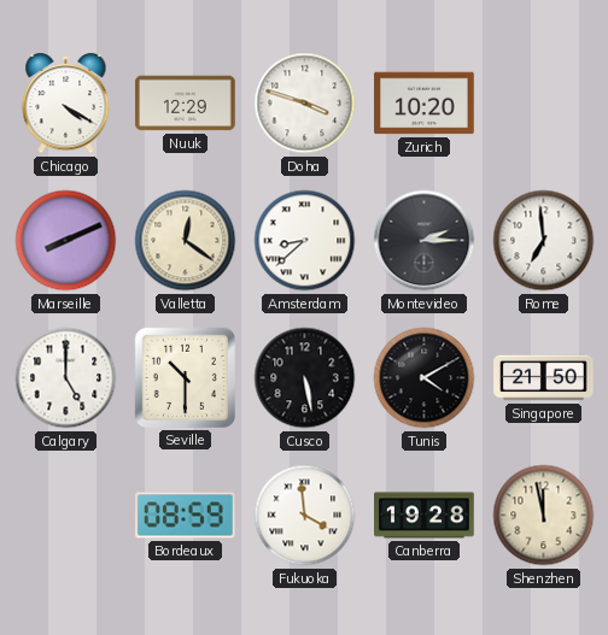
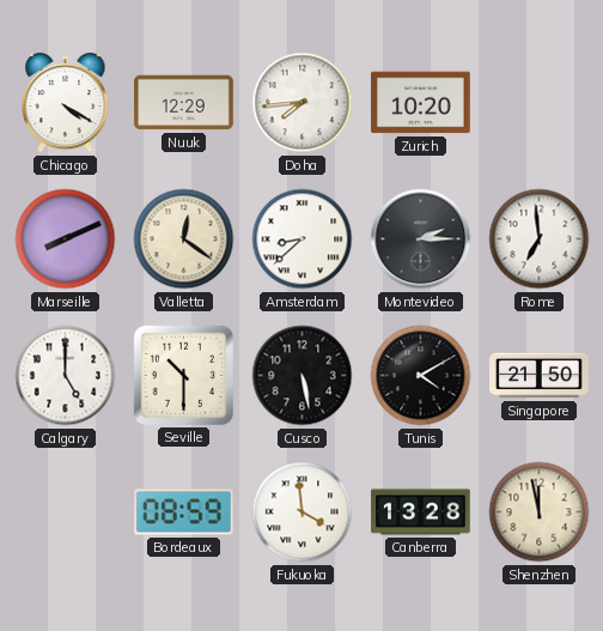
Doha: 3:48 -> 7:44 (303, 103)
Canberra: 19:28 -> 13:28 (421, 512)
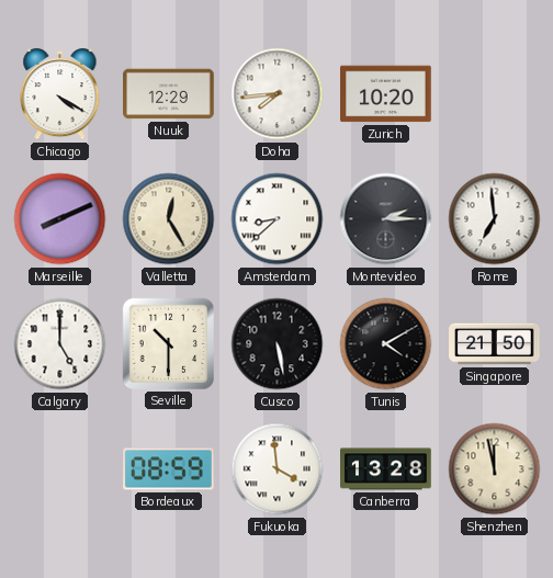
Valletta: 12:21 -> 12:25 (169, 219)
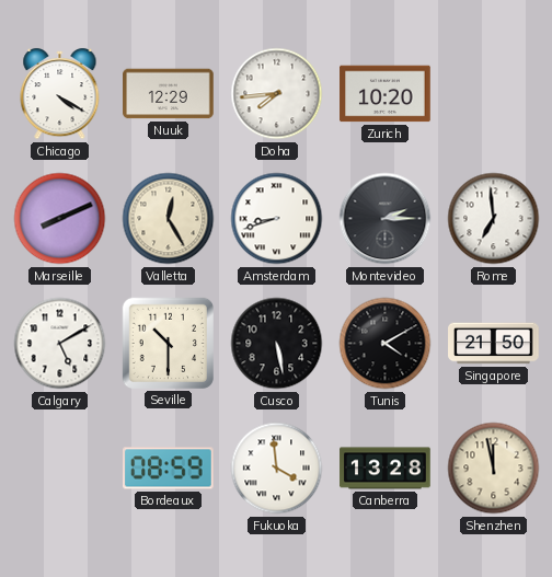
Amsterdam: 8:38 -> 8:42 (277, 219)
Calgary: 5:00 -> 5:10 (60, 344)
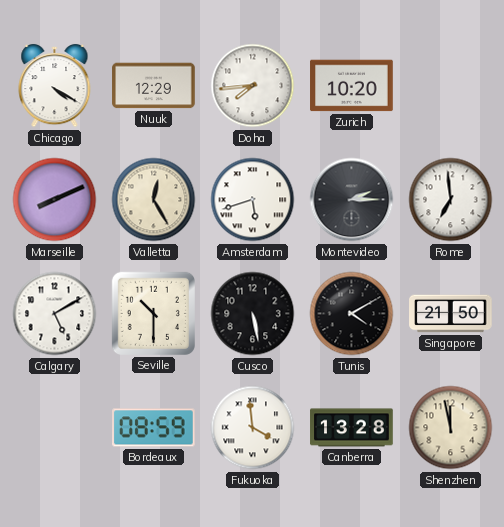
Amsterdam: 8:42 -> 5:42 (253, 200)
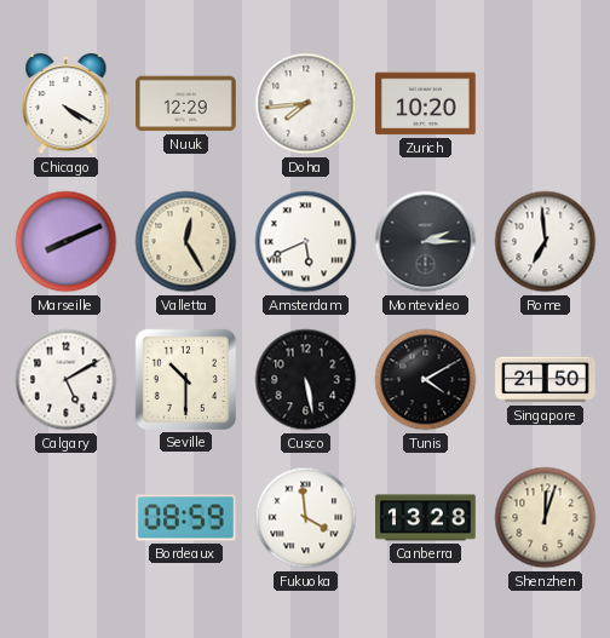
Amsterdam: 5:42 -> 5:41 (306, 242)
Shenzhen: 11:58 -> 12:03 (546, 518)
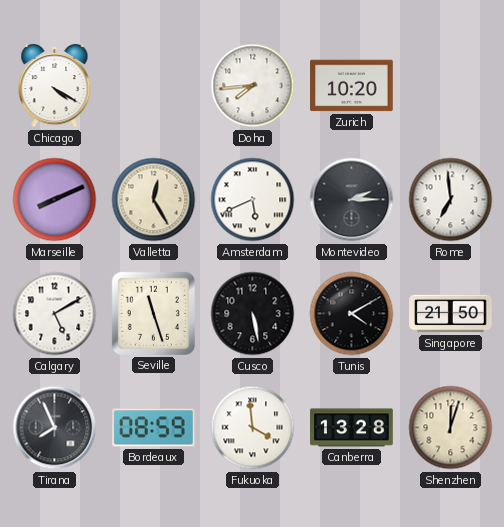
Nuuk: 12:29 -> none (186, 104)
Seville: 10:30 -> 11:27 (153, 313)
Tirana: none -> 7:56 (55, 428)
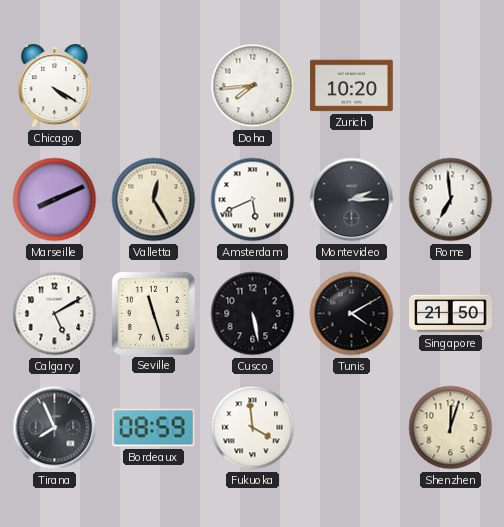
Canberra: 13:28 -> none (352, 428)
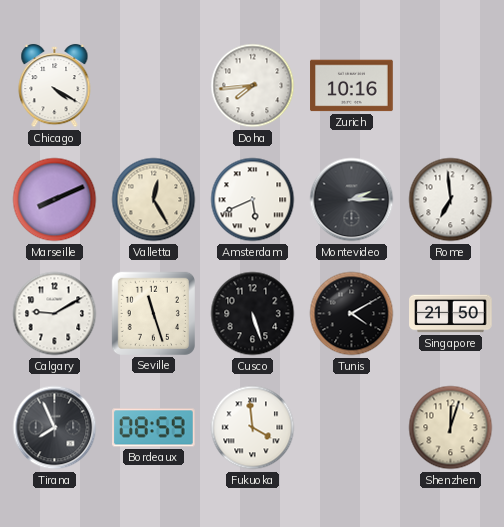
Zurich: 10:20 -> 10:16 (352, 86)
Calgary: 5:10 -> 9:10 (55, 314)
Cusco: 5:28 -> 5:27 (253, 314)
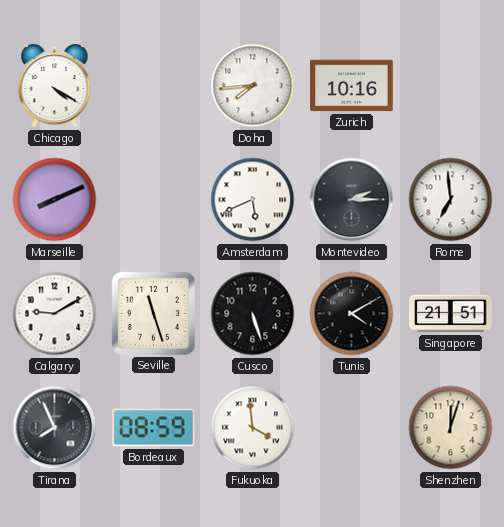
Valletta: 12:25 -> none (154, 200)
Singapore: 21:50 -> 21:51 (451, 314)
